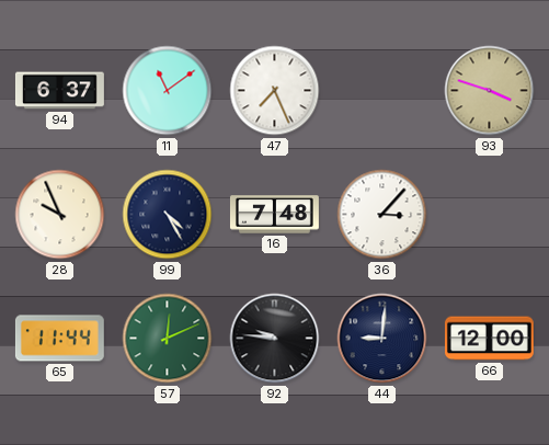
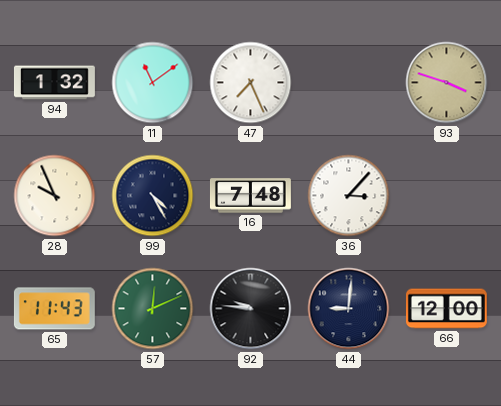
94: 6:37 -> 1:32 (54, 83)
65: 11:44 -> 11:43 (54, 309)
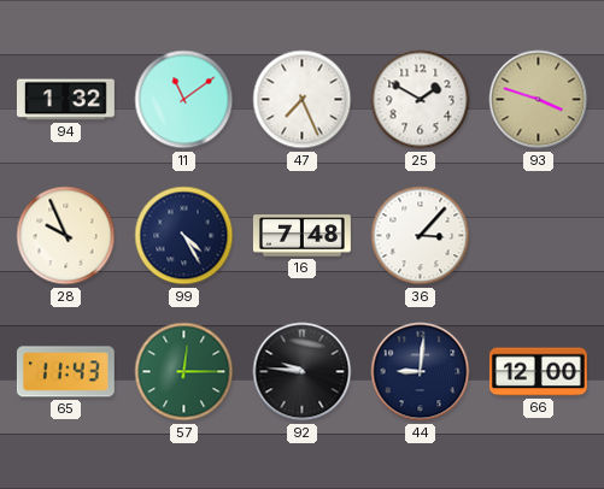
25: none -> 1:50 (421, 100)
57: 12:11 -> 12:15 (184, 372)
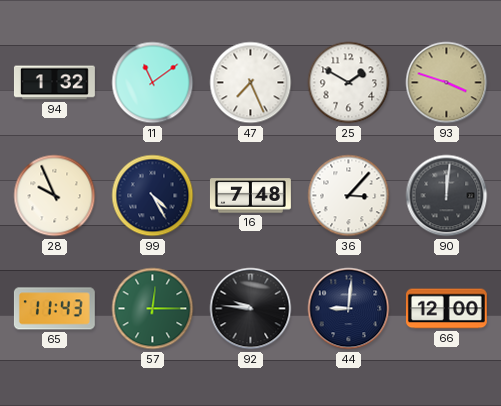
90: none -> 12:01 (447, 196)
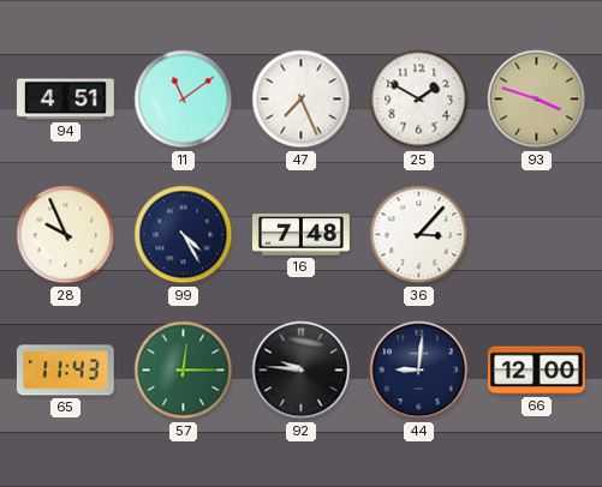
94: 1:32 -> 4:51 (65, 100)
90: 12:01 -> none (447, 196)
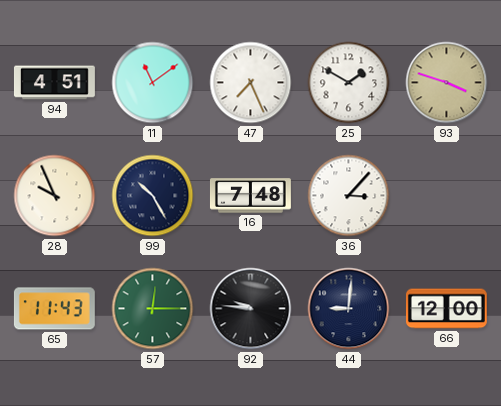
99: 4:25 -> 10:25 (153, 196)
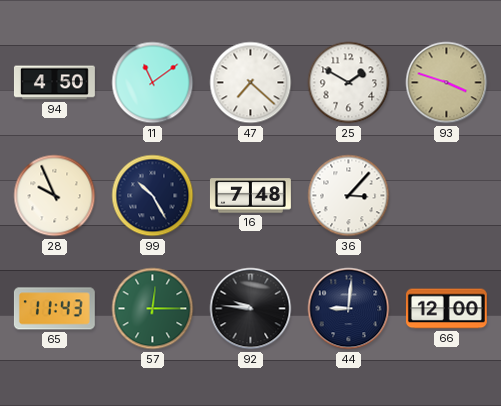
94: 4:51 -> 4:50 (54, 83)
47: 7:26 -> 7:22 (251, 83)
